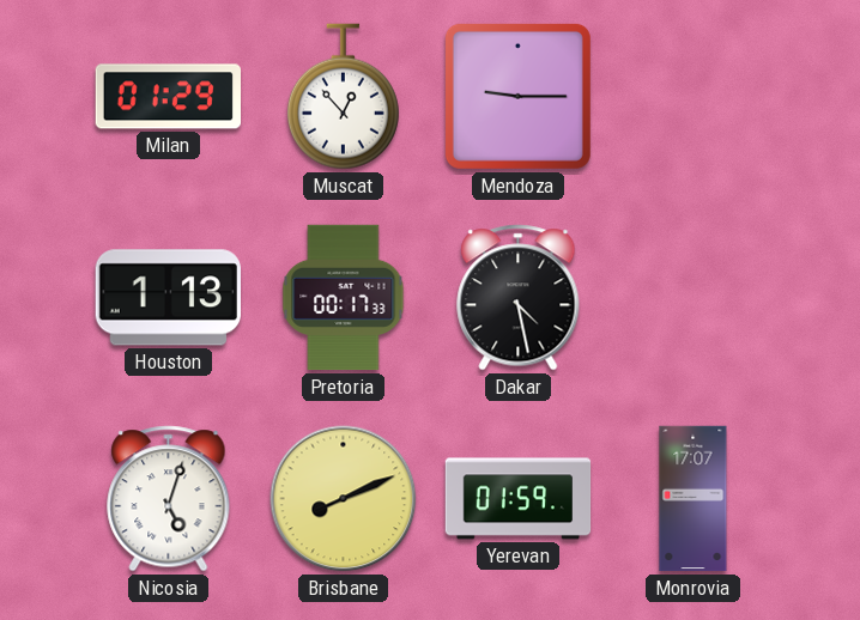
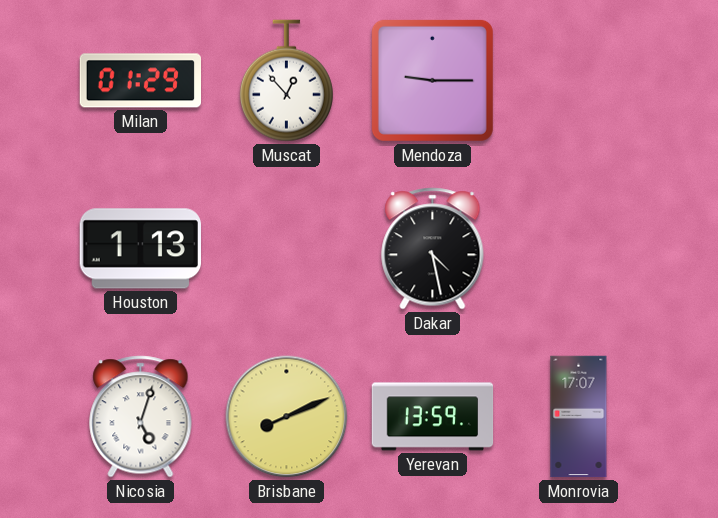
Pretoria: 00:17 -> none (344, 298)
Yerevan: 01:59 -> 13:59 (433, 417)
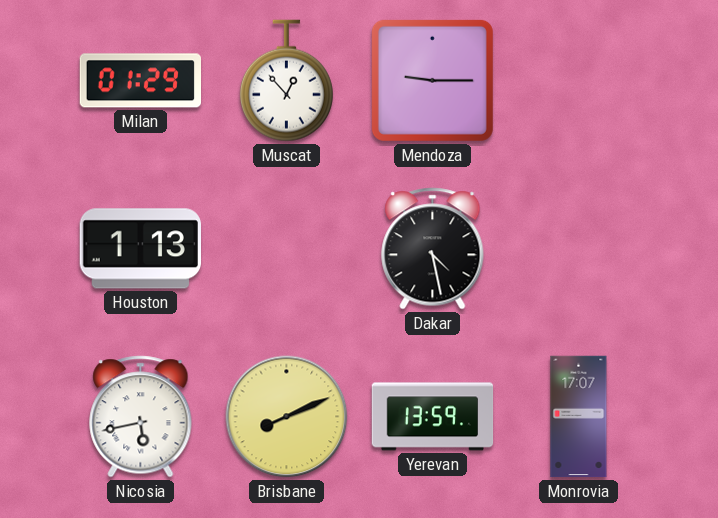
Nicosia: 5:03 -> 5:43 (141, 417)
